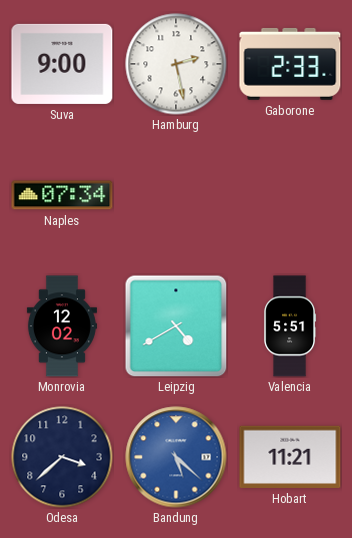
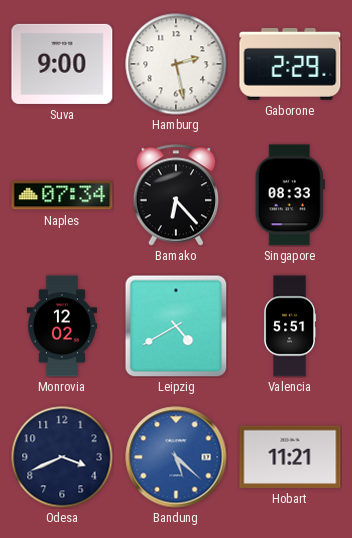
Gaborone: 2:33 -> 2:29 (290, 64)
Bamako: none -> 6:23 (176, 195)
Singapore: none -> 08:33 (290, 195)
Odesa: 3:38 -> 3:41 (62, 457)
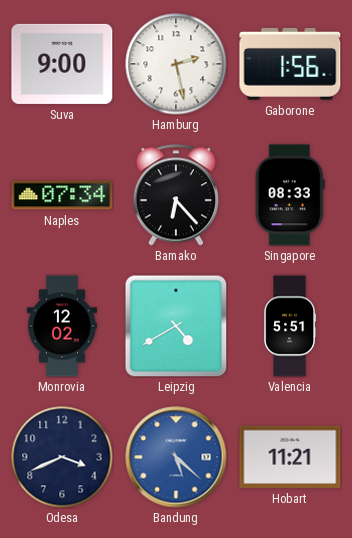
Gaborone: 2:29 -> 1:56 (290, 64)
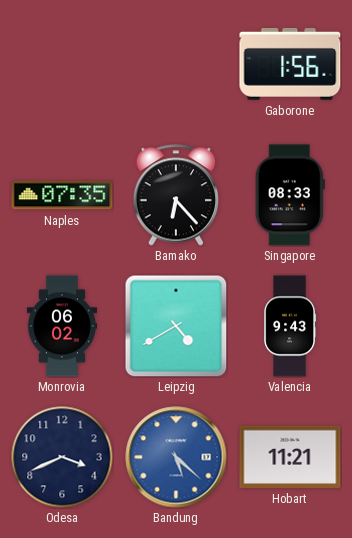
Suva: 9:00 -> none (62, 64)
Hamburg: 2:28 -> none (176, 64)
Naples: 07:34 -> 07:35 (62, 195)
Monrovia: 12:02 -> 06:02 (62, 326)
Valencia: 5:51 -> 9:43 (290, 326)
